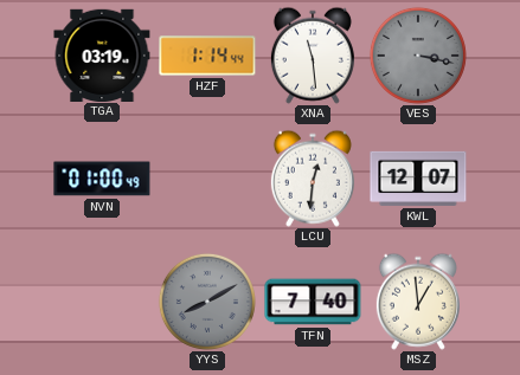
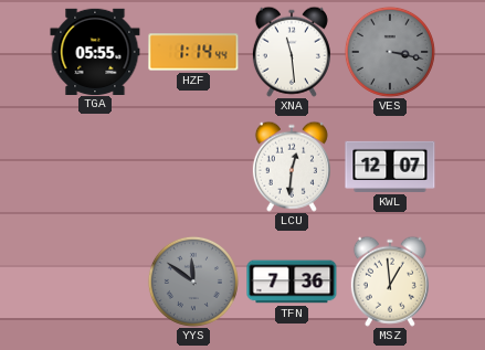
TGA: 03:19 -> 05:55 (95, 51)
NVN: 01:00 -> none (102, 179)
YYS: 8:10 -> 11:51 (193, 282)
TFN: 7:40 -> 7:36 (292, 282)
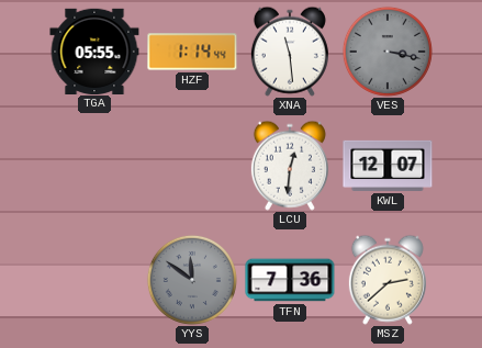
MSZ: 12:59 -> 2:38 (388, 280)
